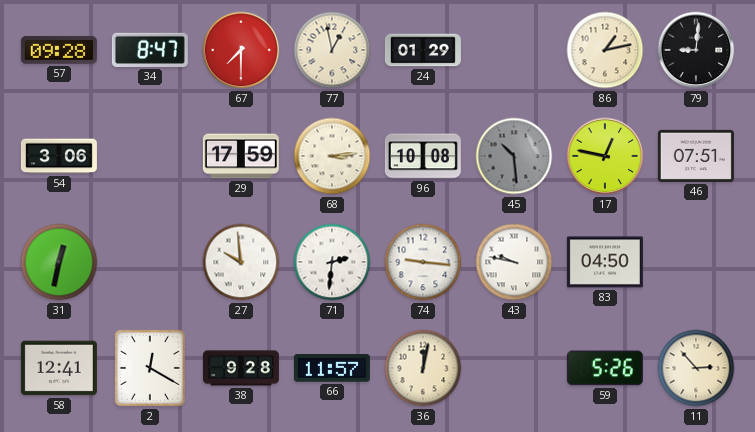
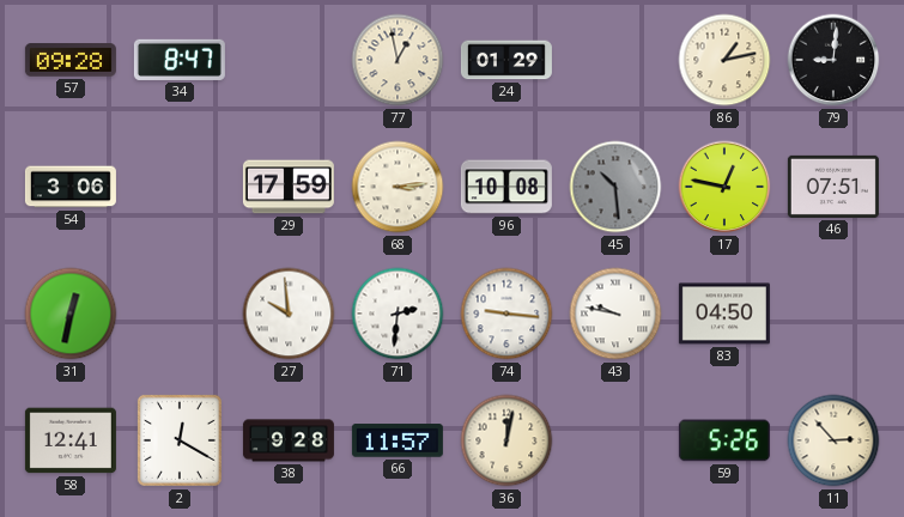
67: 7:30 -> none (241, 50)
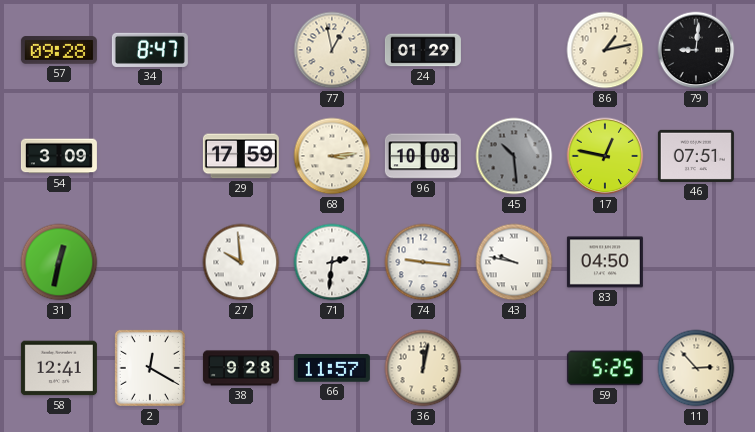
54: 3:06 -> 3:09 (59, 156)
59: 5:26 -> 5:25 (605, 368)
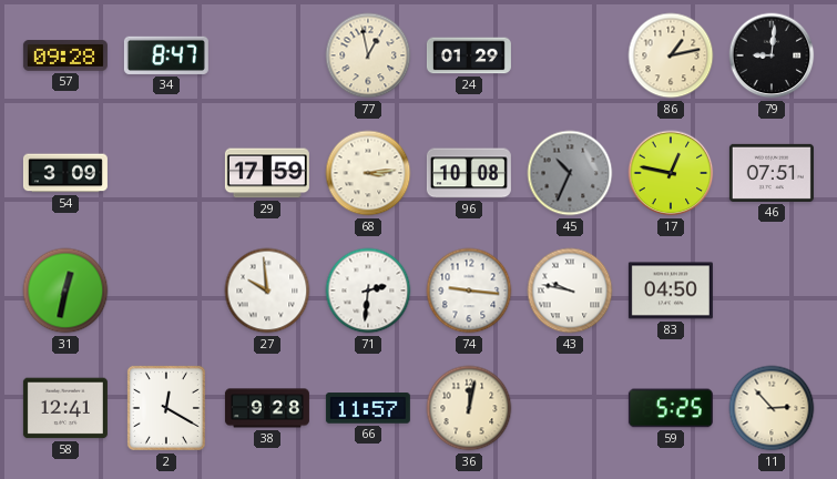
45: 10:29 -> 10:34 (570, 173)
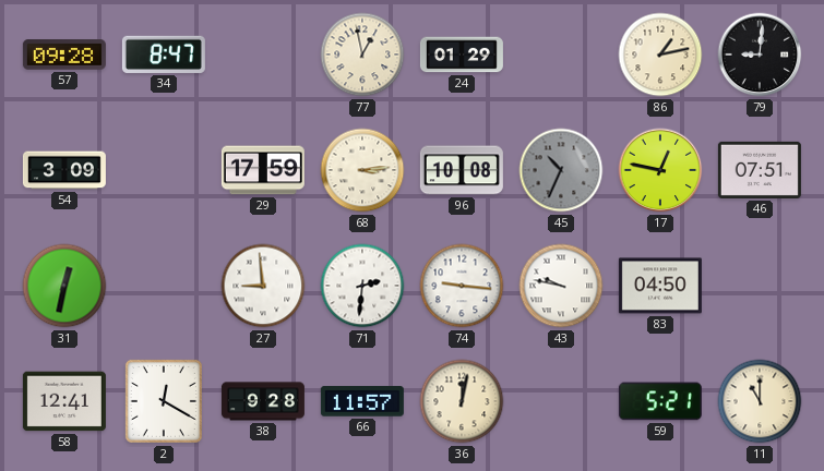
27: 9:59 -> 8:59 (263, 286)
59: 5:25 -> 5:21 (660, 401)
11: 2:53 -> 11:00 (760, 401)
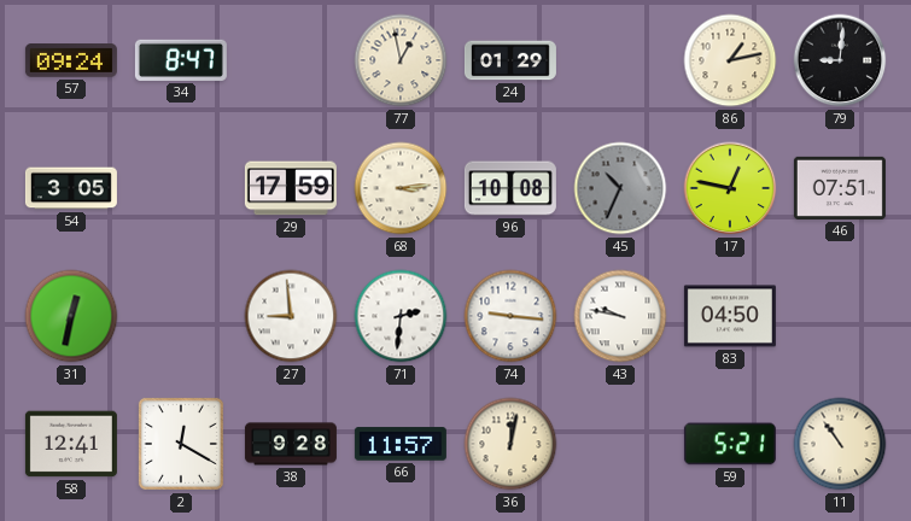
57: 09:28 -> 09:24 (71, 60)
54: 3:09 -> 3:05 (71, 188)
11: 11:00 -> 10:54 (840, 444)
